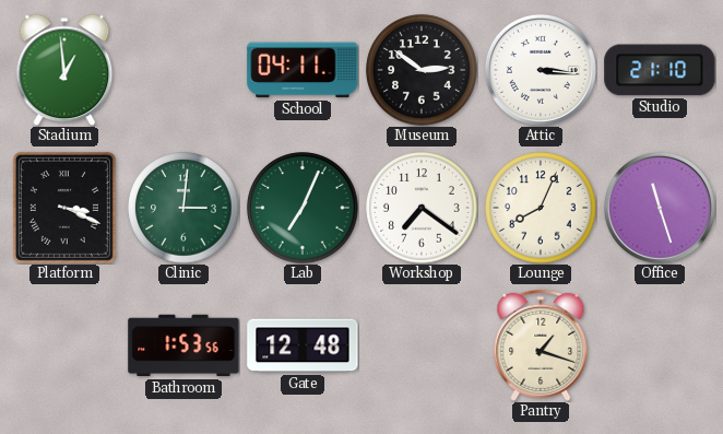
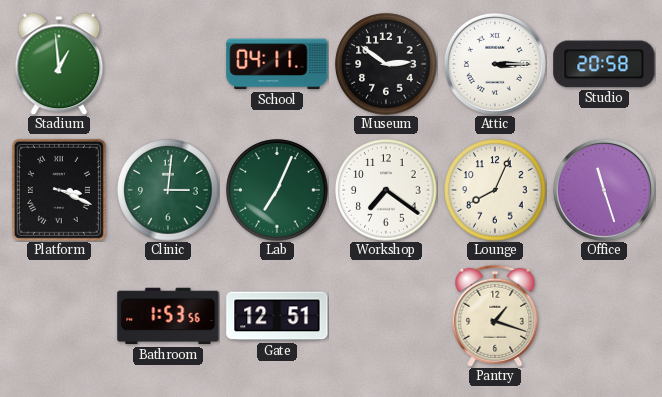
Attic: 3:16 -> 3:15 (495, 64)
Studio: 21:10 -> 20:58 (604, 64)
Gate: 12:48 -> 12:51 (277, 316)
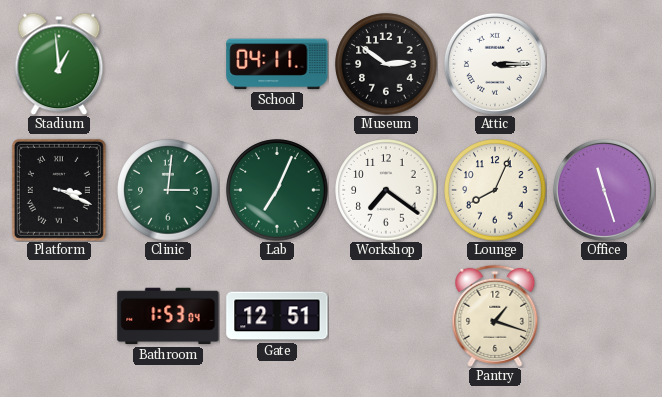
Studio: 20:58 -> none (604, 64)
Bathroom: 1:53:56 -> 1:53:04 (168, 316)
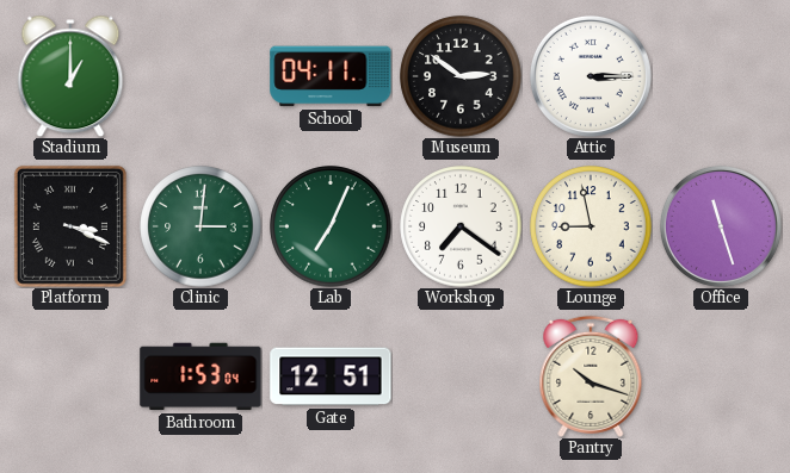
Stadium: 12:59 -> 1:00 (70, 76)
Lounge: 8:04 -> 8:58 (591, 226)
Pantry: 1:18 -> 10:18 (591, 376)
